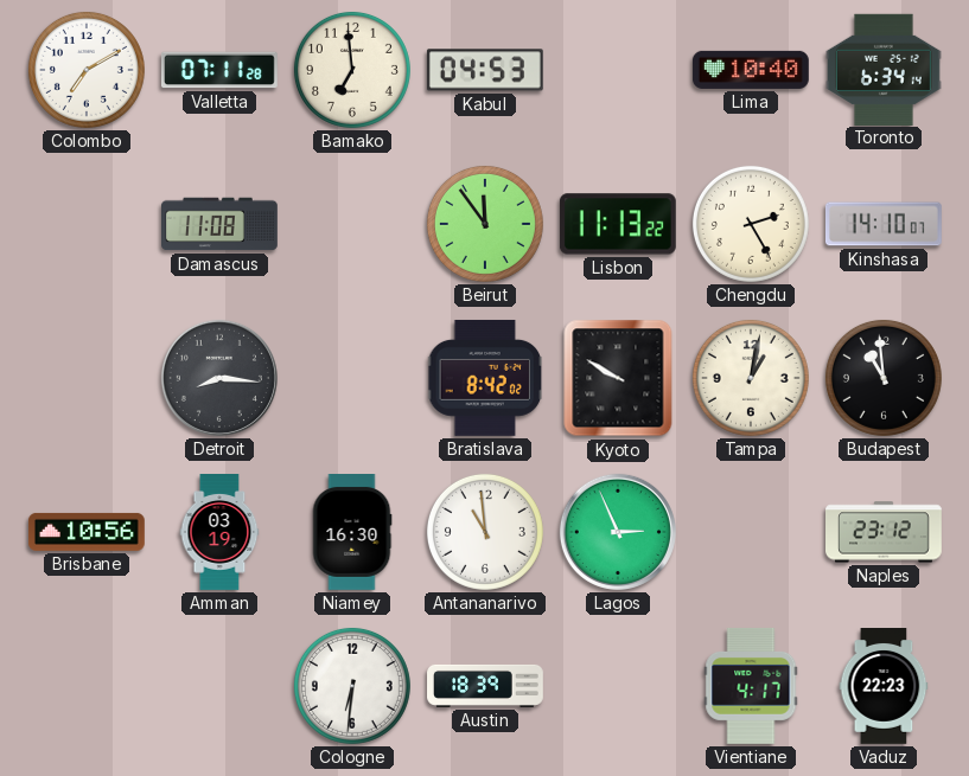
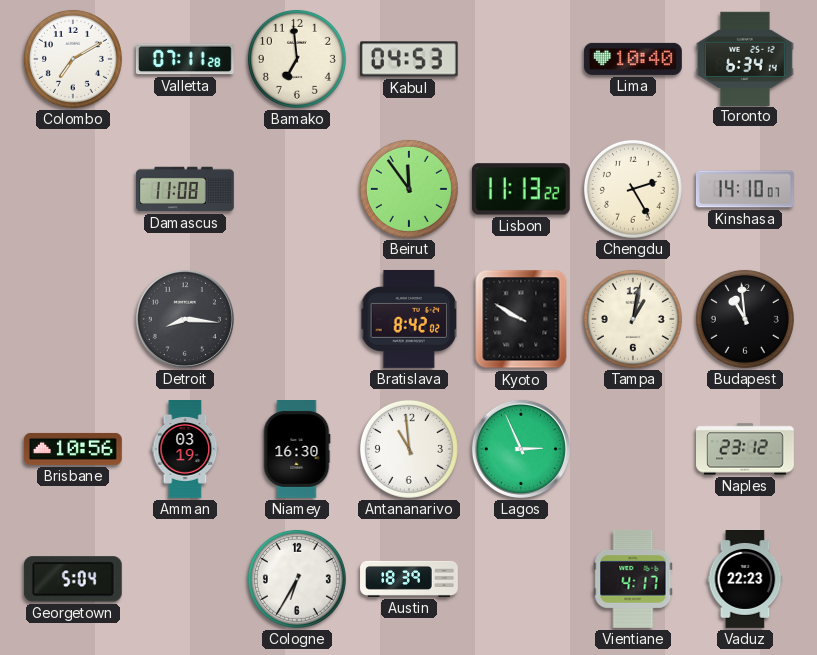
Georgetown: none -> 5:04 (73, 579)
Cologne: 6:31 -> 6:35 (297, 579)
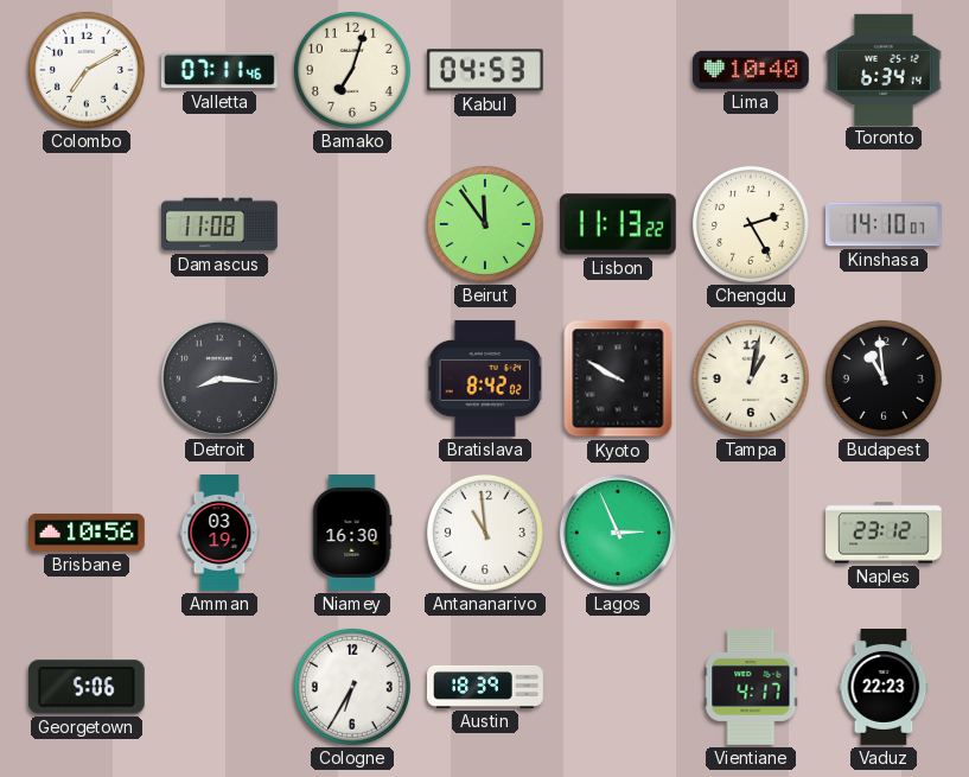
Valletta: 07:11:28 -> 07:11:46 (219, 70)
Bamako: 6:59 -> 7:03 (352, 70)
Georgetown: 5:04 -> 5:06 (87, 687)
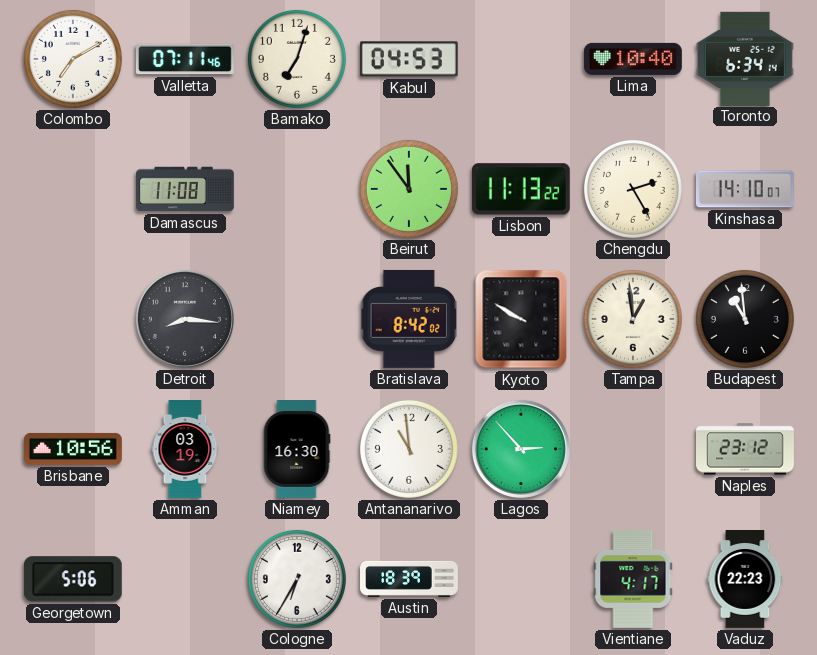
Tampa: 1:02 -> 12:59 (633, 319)
Lagos: 2:56 -> 2:53 (521, 449)
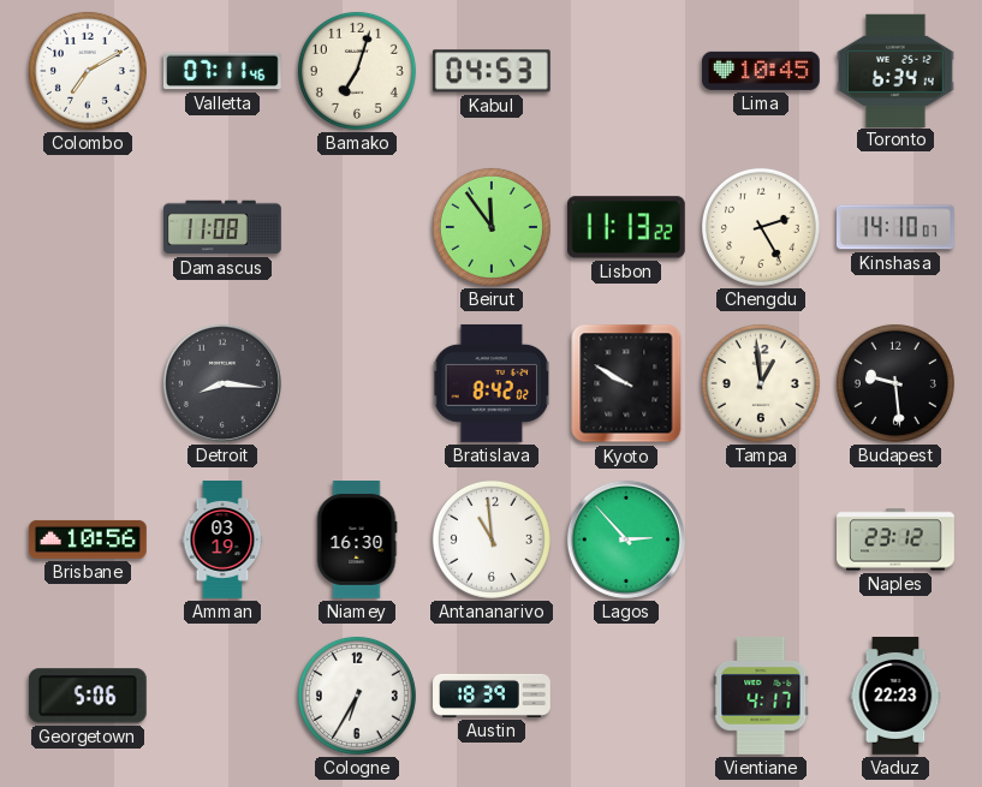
Lima: 10:40 -> 10:45 (761, 71)
Budapest: 10:59 -> 9:29 (895, 383)
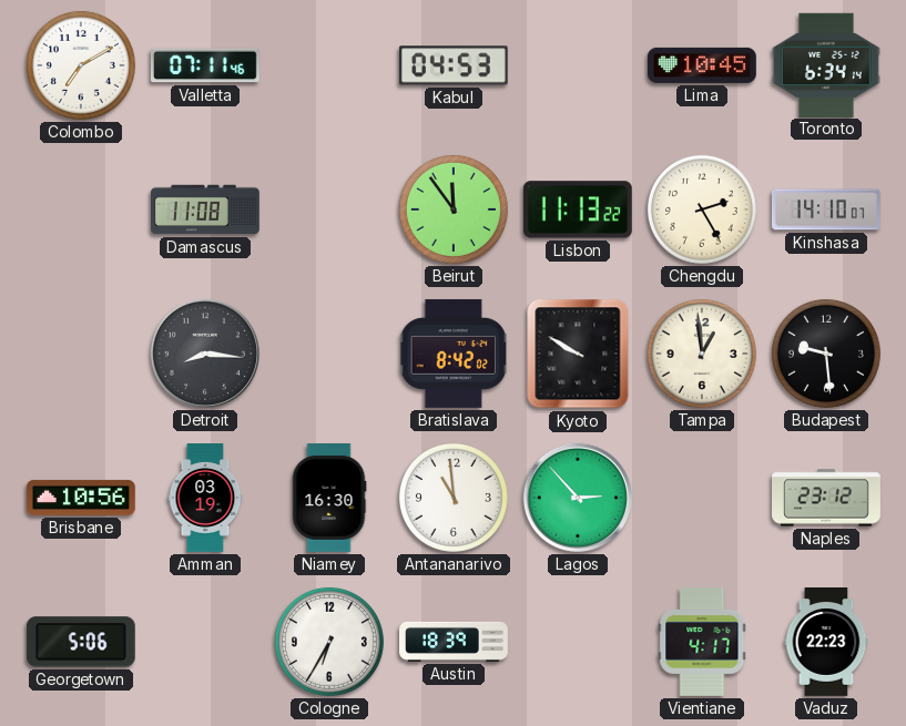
Bamako: 7:03 -> none (357, 71)
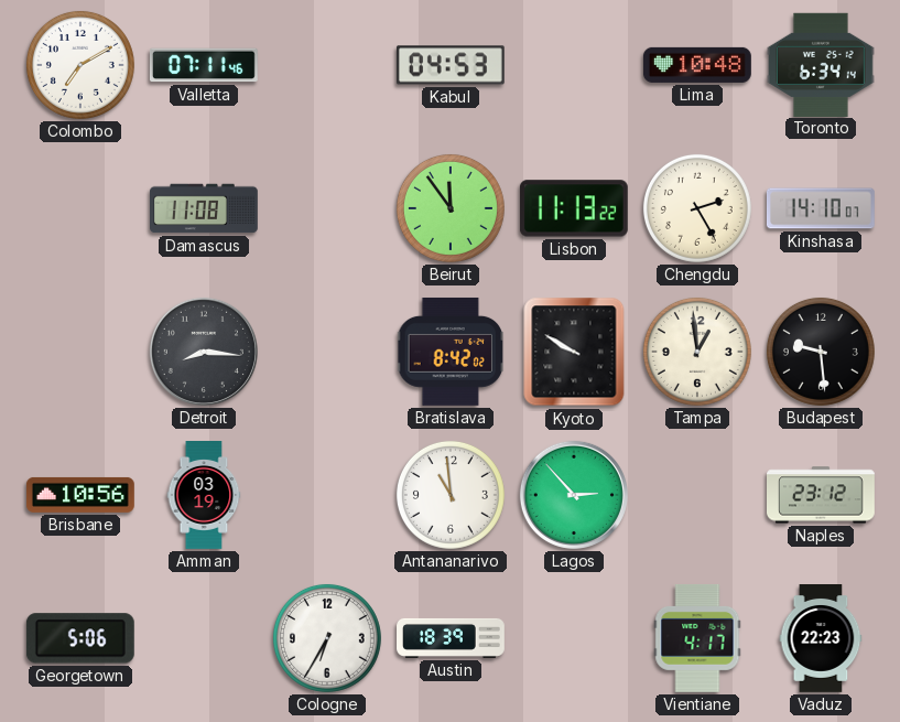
Lima: 10:45 -> 10:48 (697, 65)
Niamey: 16:30 -> none (329, 499)
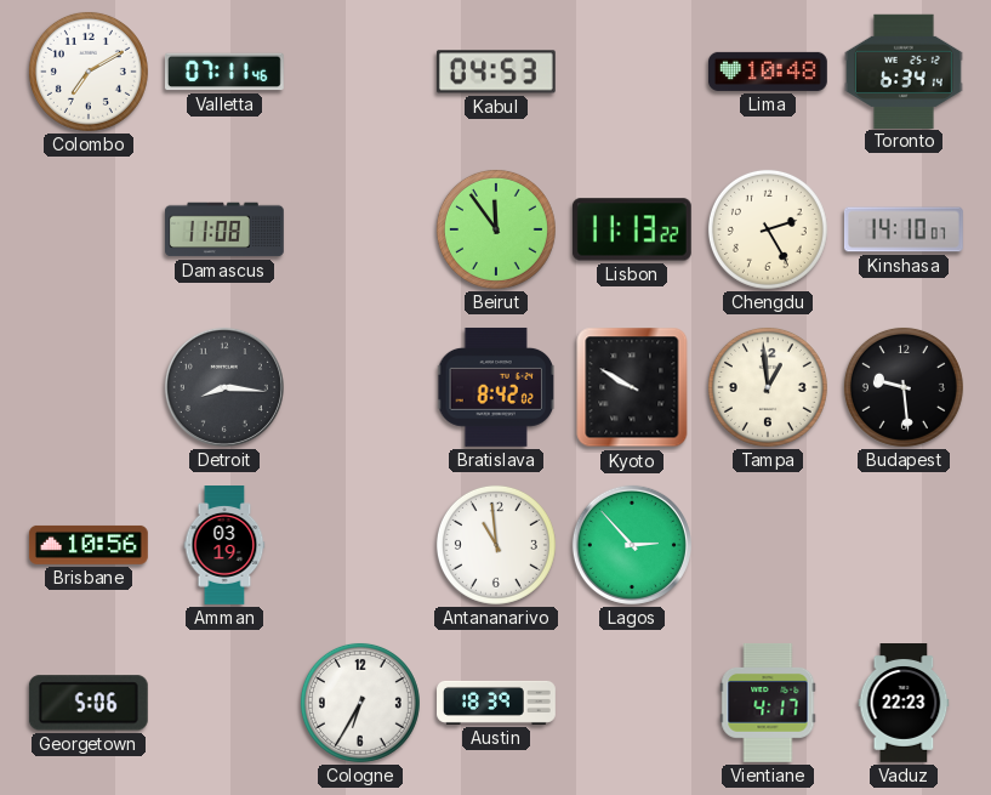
Naples: 23:12 -> none (822, 495)
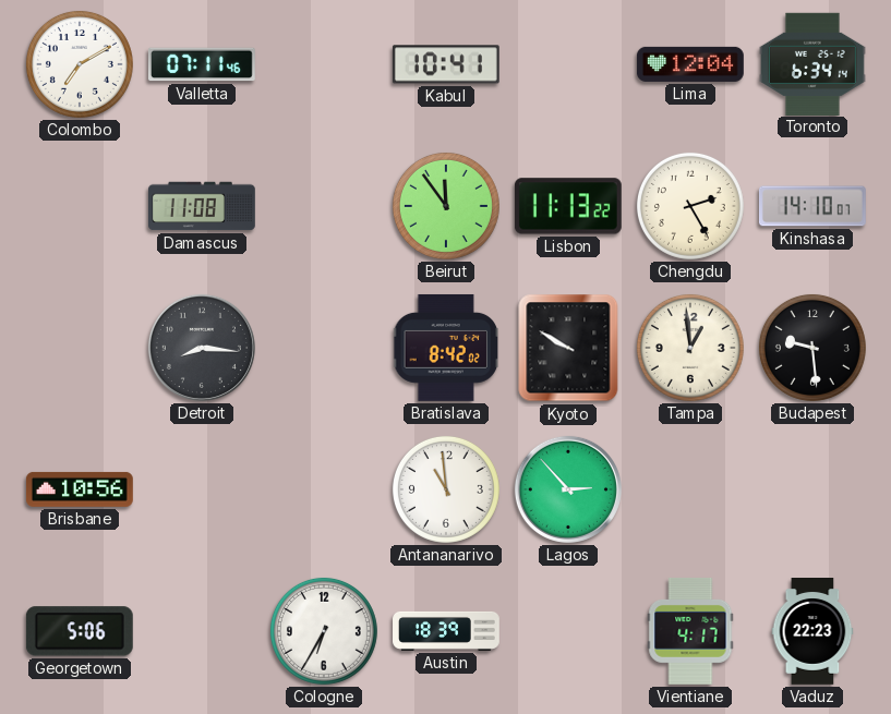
Kabul: 04:53 -> 10:41 (446, 64)
Lima: 10:48 -> 12:04 (690, 64)
Amman: 03:19 -> none (224, 546)
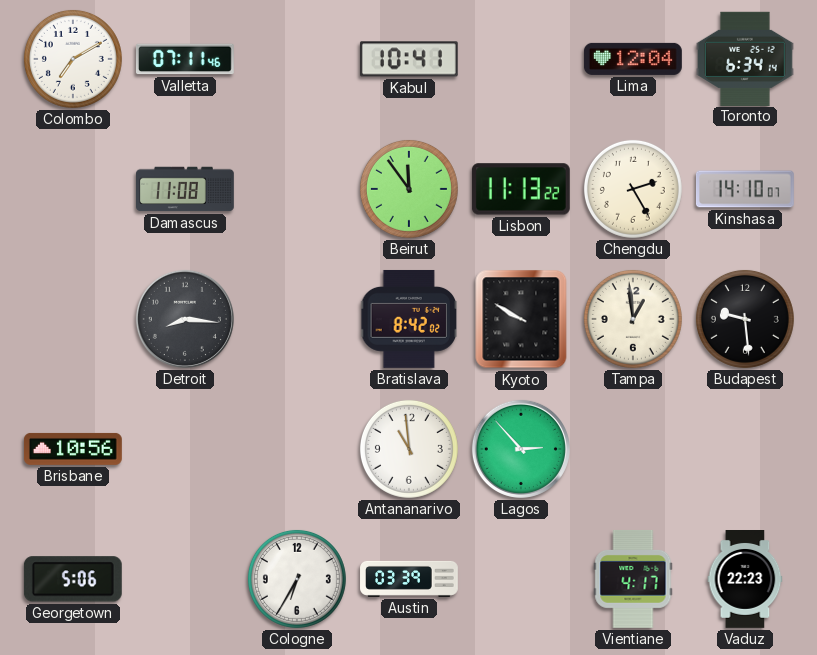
Austin: 18:39 -> 03:39 (409, 579)
